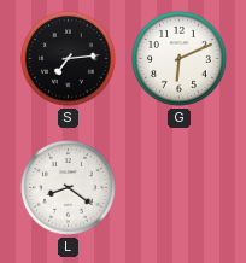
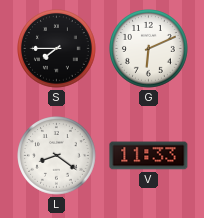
S: 7:14 -> 7:45 (57, 49)
V: none -> 11:33 (149, 156)
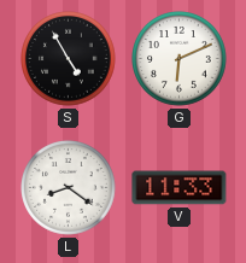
S: 7:45 -> 4:55 (69, 59)
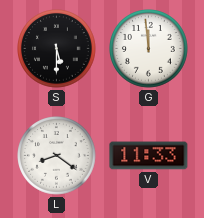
S: 4:55 -> 5:30 (57, 49)
G: 6:11 -> 11:59 (149, 49)
